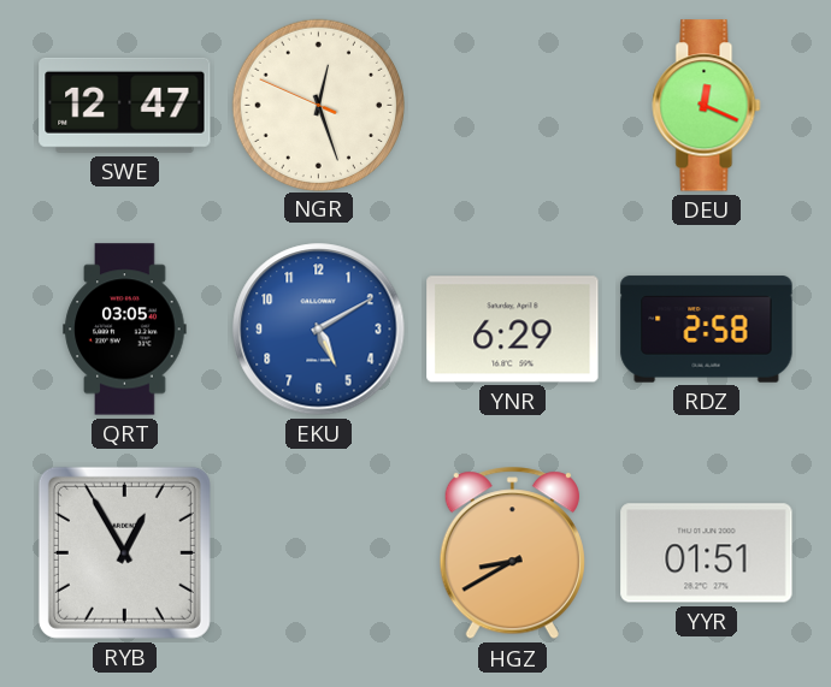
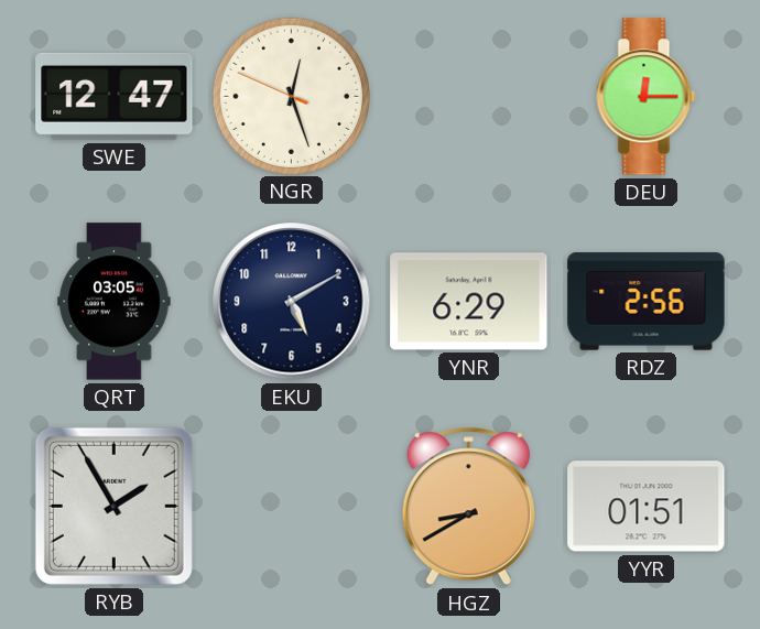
DEU: 12:19 -> 12:15 (647, 97)
EKU dial: blue -> navy (292, 302)
RDZ: 2:58 -> 2:56 (647, 302)
RYB: 12:55 -> 1:55 (113, 506)
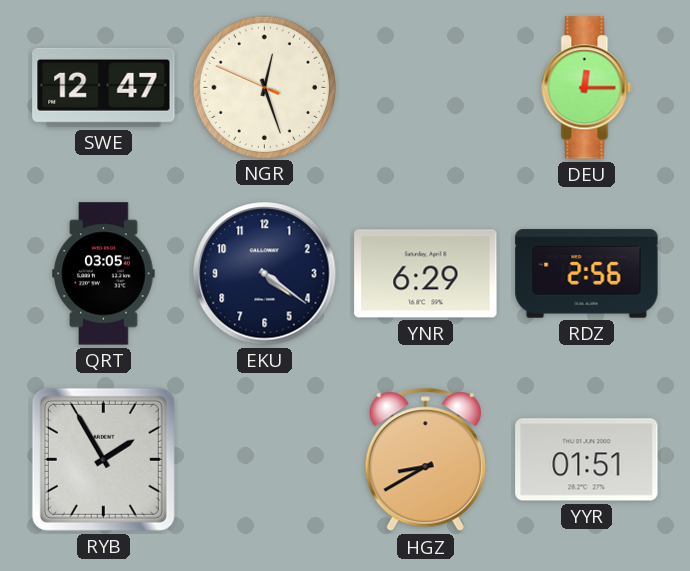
EKU: 5:10 -> 4:21 (265, 274)
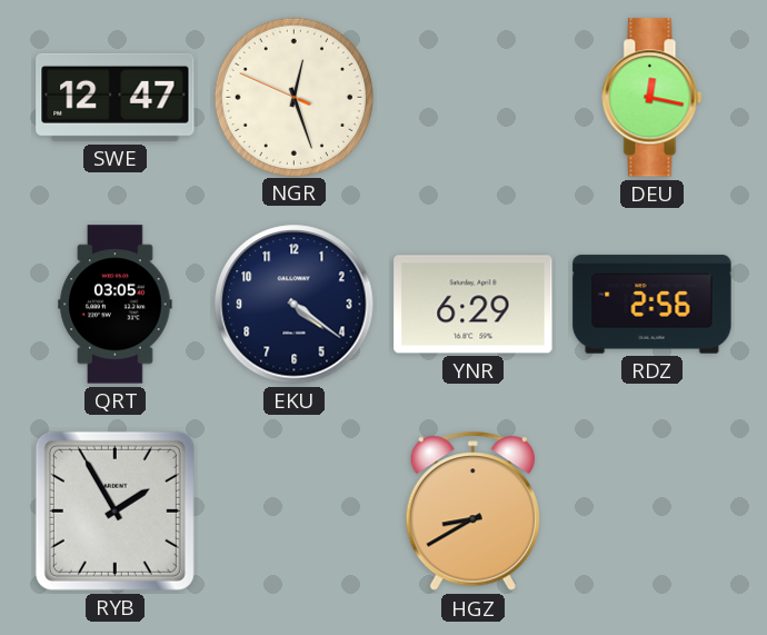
DEU: 12:15 -> 12:17 (653, 98)
YYR: 01:51 -> none (587, 460)
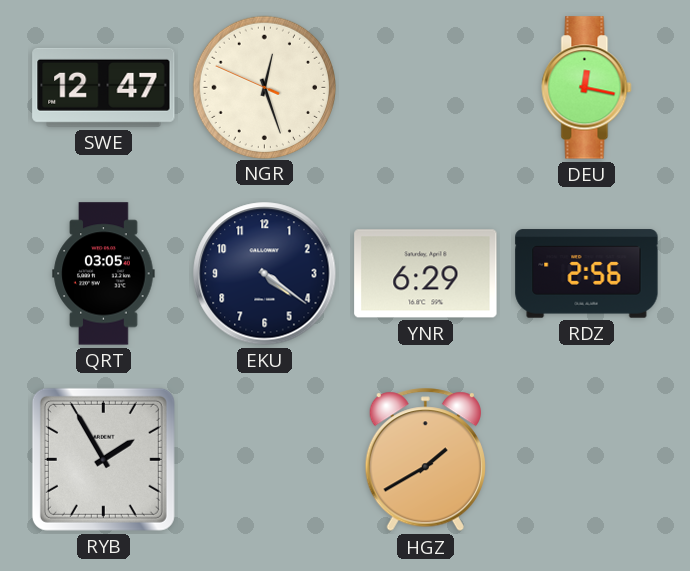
HGZ: 8:40 -> 1:40 (425, 460)
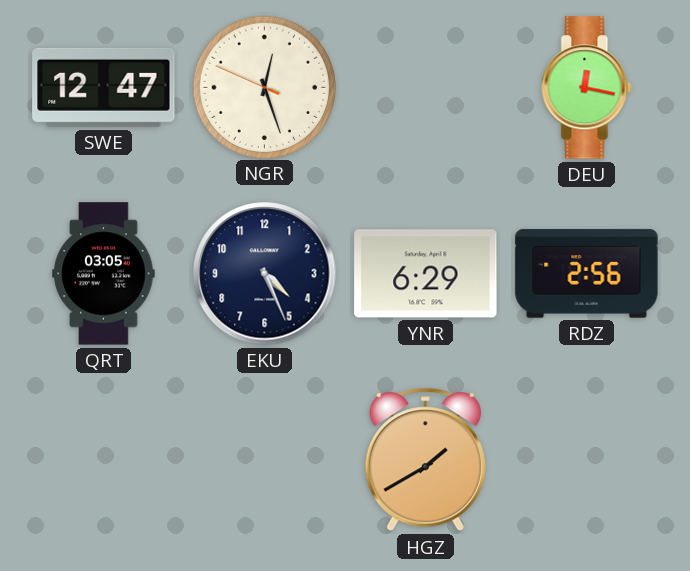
EKU: 4:21 -> 4:26 (265, 274)
RYB: 1:55 -> none (103, 459)
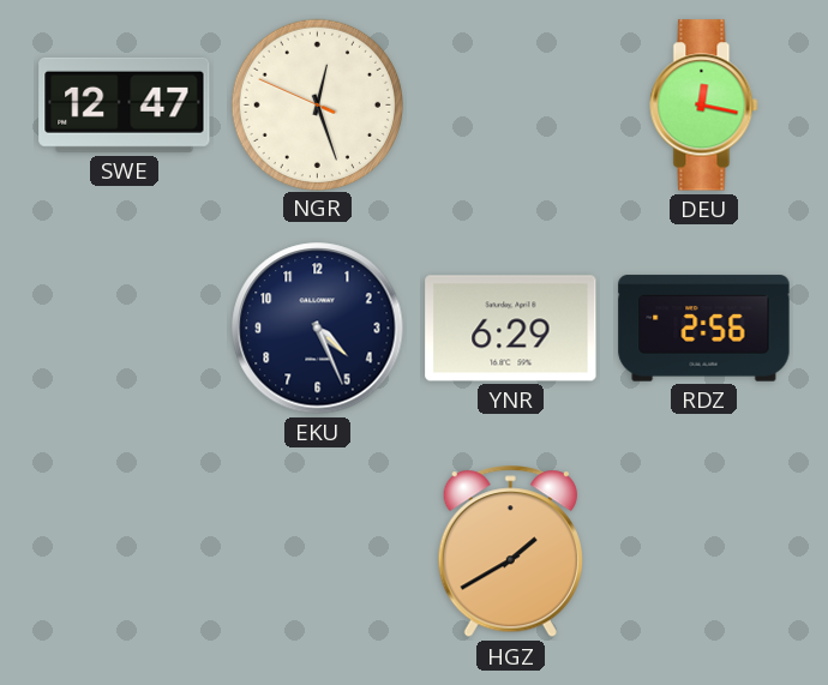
QRT: 03:05 -> none (104, 274)
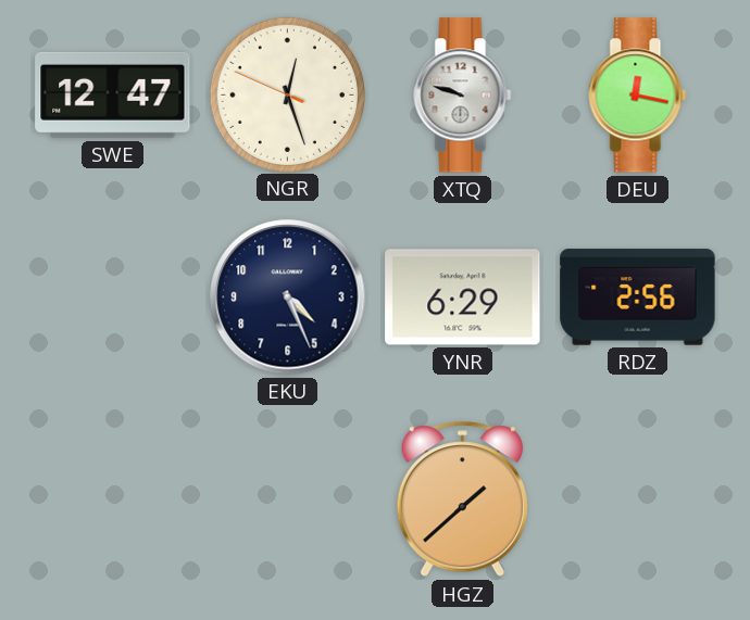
XTQ: none -> 9:48 (463, 96)
HGZ: 1:40 -> 1:38 (462, 499)
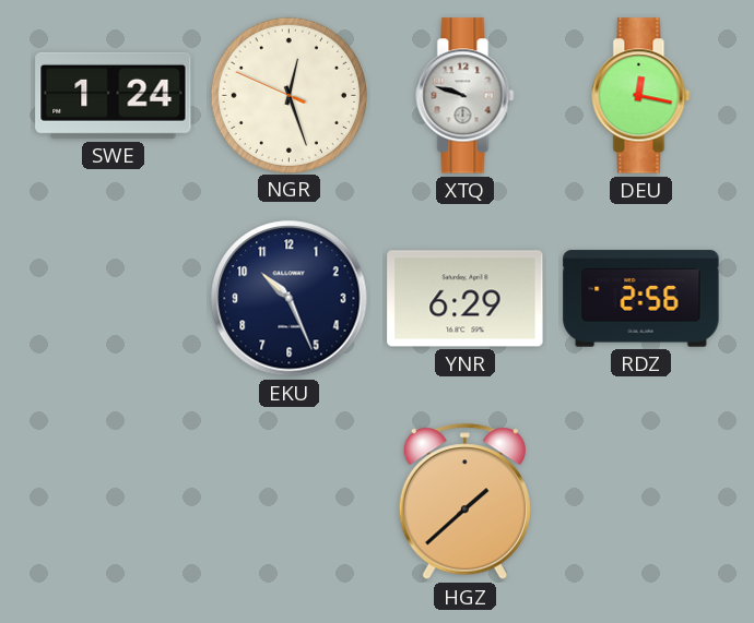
SWE: 12:47 -> 1:24 (114, 95)
EKU: 4:26 -> 10:26 (290, 299)
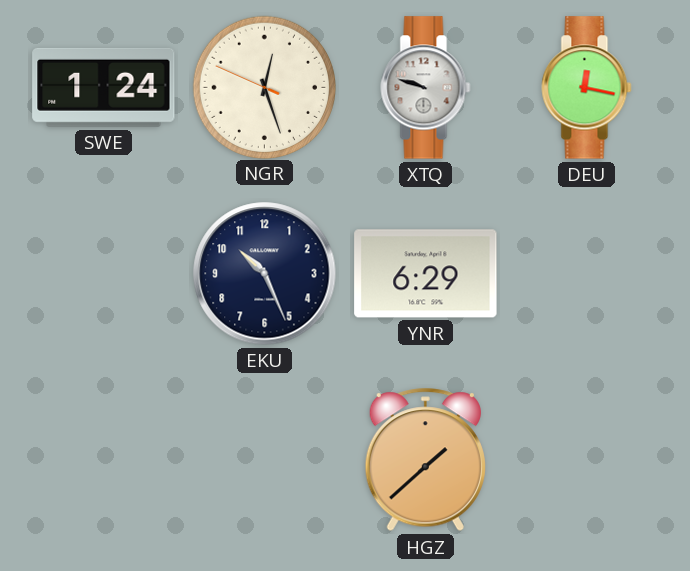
RDZ: 2:56 -> none (641, 299)
